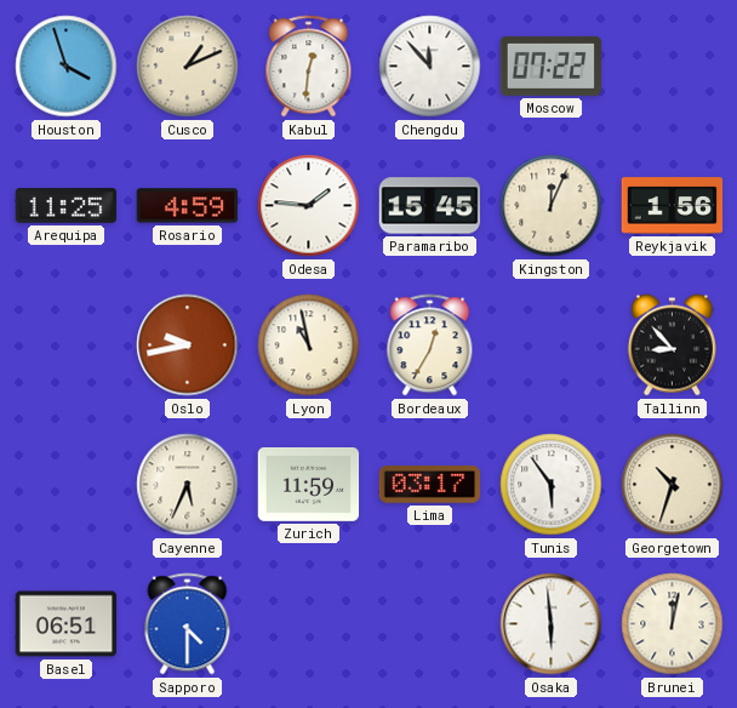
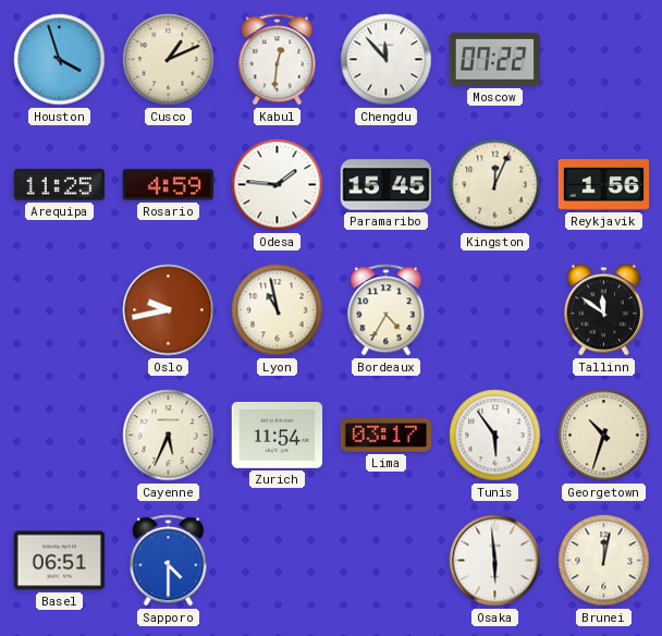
Bordeaux: 12:35 -> 4:35 (387, 310)
Tallinn: 8:53 -> 11:51 (603, 310)
Zurich: 11:59 -> 11:54 (278, 436)
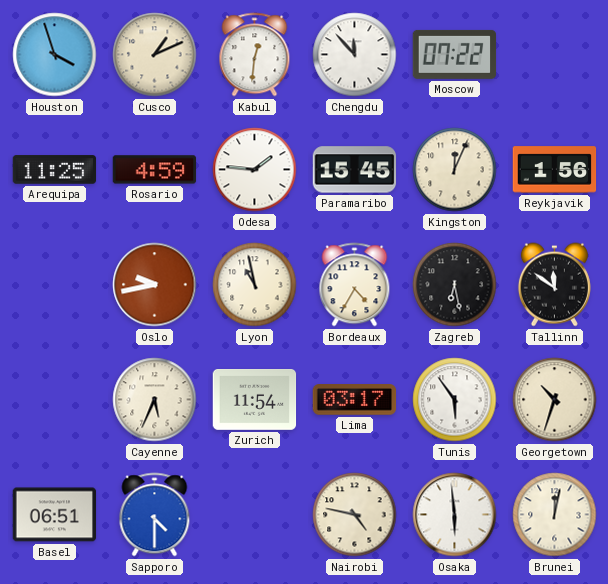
Zagreb: none -> 6:28 (455, 285)
Nairobi: none -> 4:47 (355, 515)
